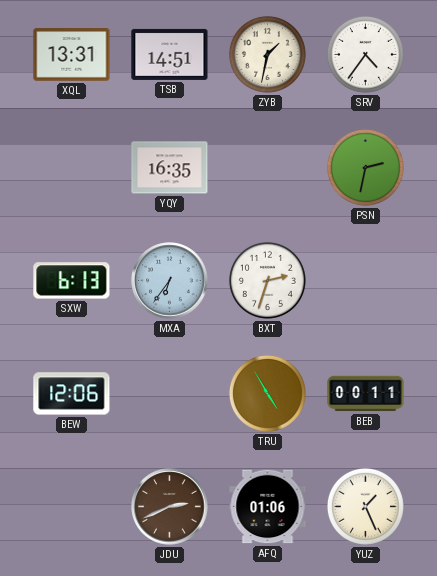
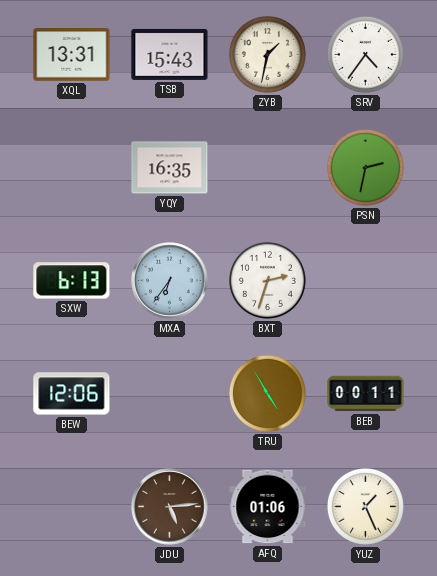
TSB: 14:51 -> 15:43 (170, 54)
JDU: 2:41 -> 5:14 (170, 507)
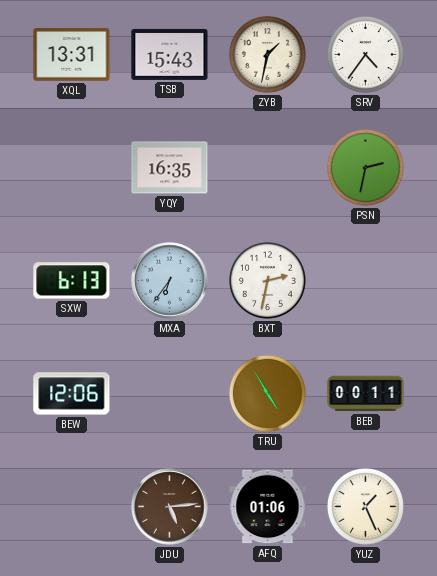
BXT: 2:33 -> 2:32 (267, 280)
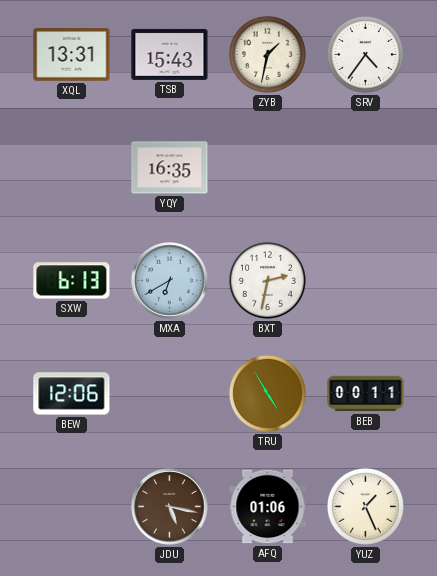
PSN: 2:32 -> none (365, 167)
MXA: 6:36 -> 6:40 (170, 281)
JDU: 5:14 -> 5:17 (170, 507)
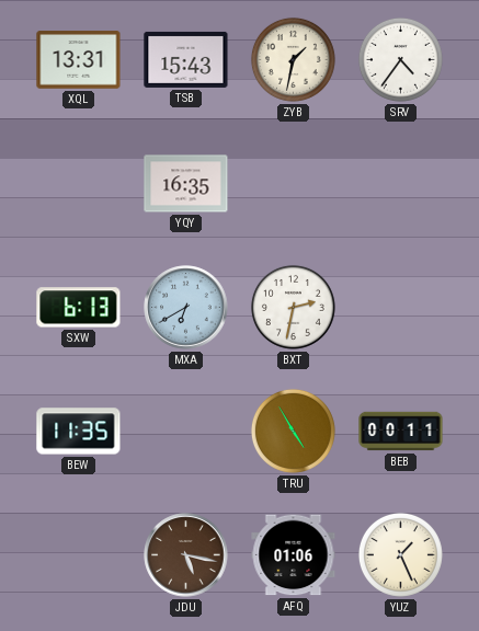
BEW: 12:06 -> 11:35 (79, 432)
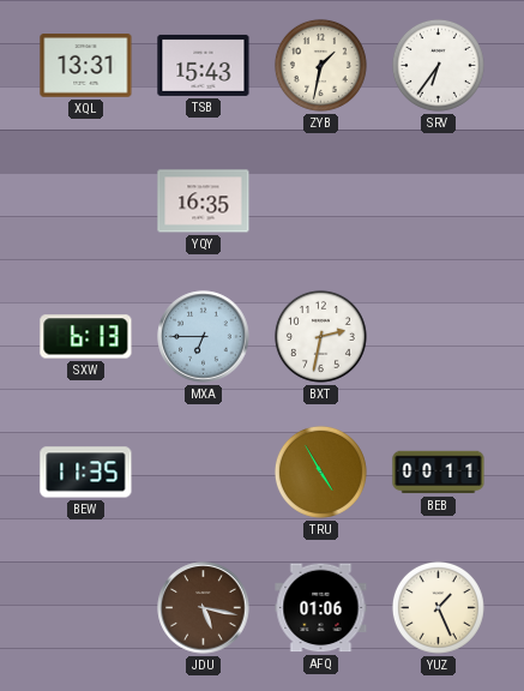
SRV: 4:36 -> 6:36 (438, 65)
MXA: 6:40 -> 6:45 (204, 337)
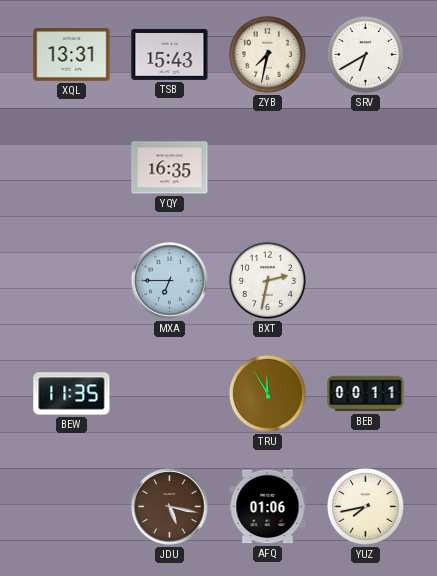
ZYB: 1:32 -> 7:32 (267, 54)
SRV: 6:36 -> 6:40 (365, 54)
SXW: 6:13 -> none (86, 337)
TRU: 4:55 -> 11:55 (267, 393)
YUZ: 1:26 -> 7:43 (365, 506)
